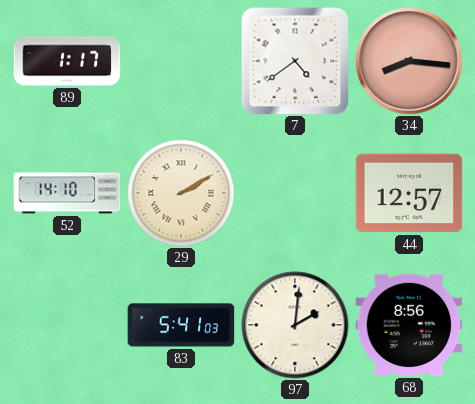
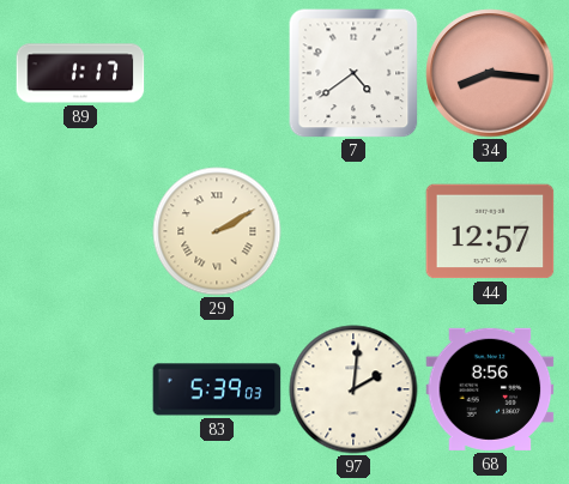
52: 14:10 -> none (67, 193)
83: 5:41 -> 5:39 (217, 389)
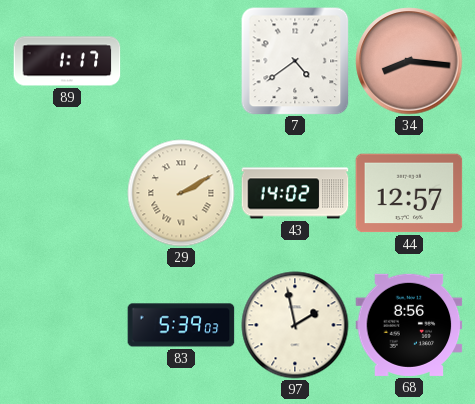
43: none -> 14:02 (295, 193)
97: 2:01 -> 1:58 (295, 325)
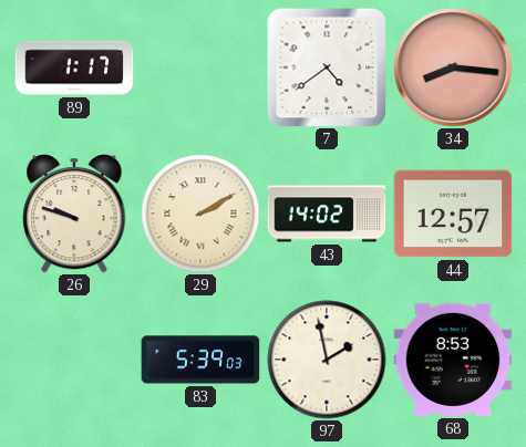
26: none -> 9:48 (74, 215)
68: 8:56 -> 8:53 (453, 360)
